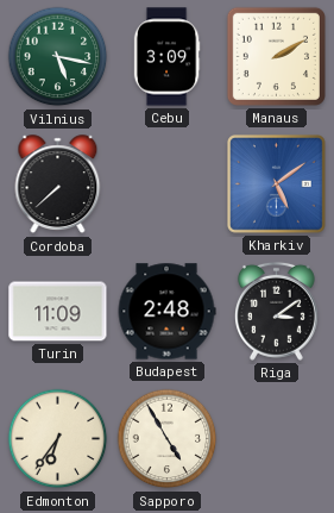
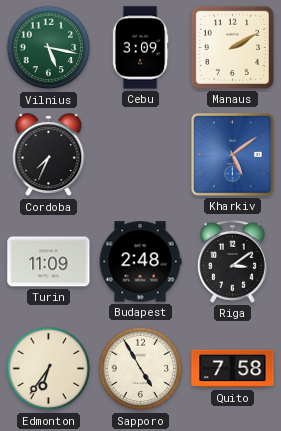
Cordoba: 7:38 -> 7:34 (49, 155)
Quito: none -> 7:58 (233, 369)
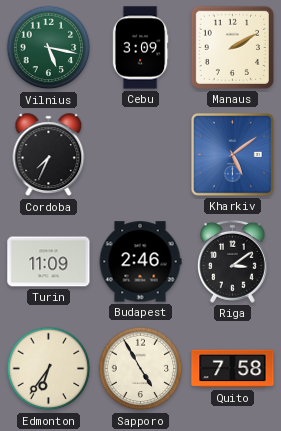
Budapest: 2:48 -> 2:46 (140, 262)
